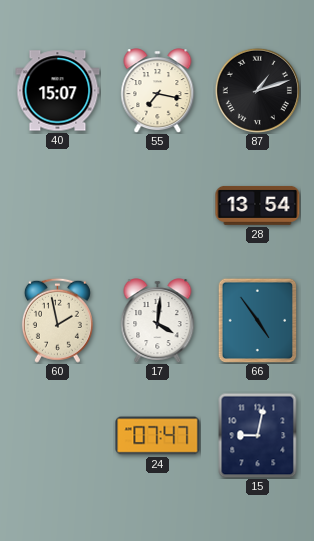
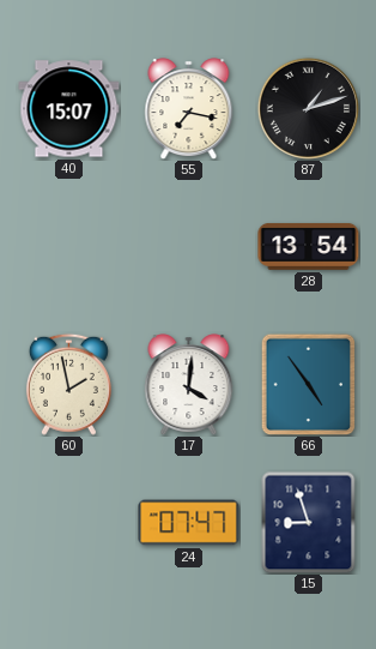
15: 9:02 -> 8:57 (309, 522)
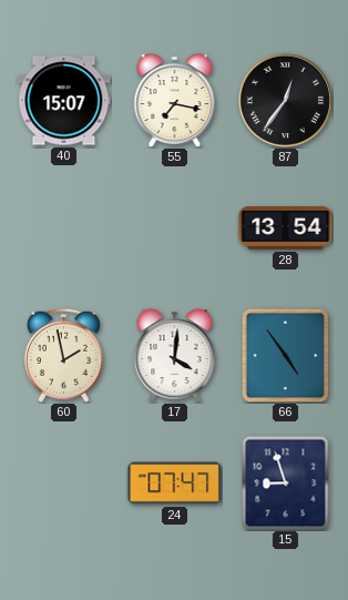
87: 1:12 -> 12:36 (285, 100)
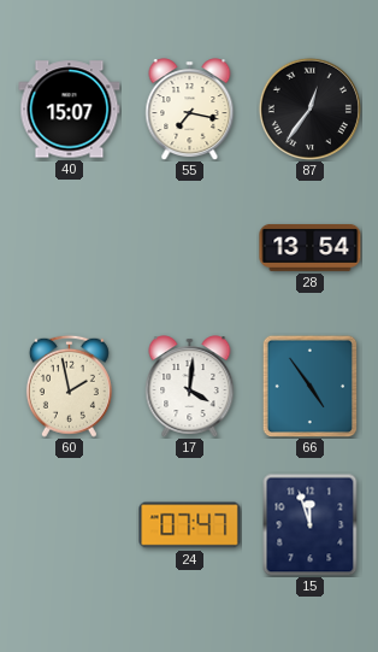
15: 8:57 -> 11:57 (311, 524)
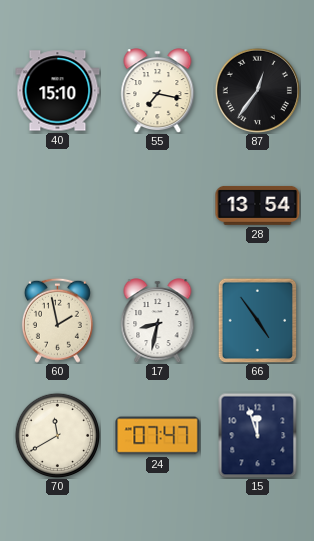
40: 15:07 -> 15:10 (58, 91)
17: 4:01 -> 8:32 (158, 321)
70: none -> 11:40 (57, 435)
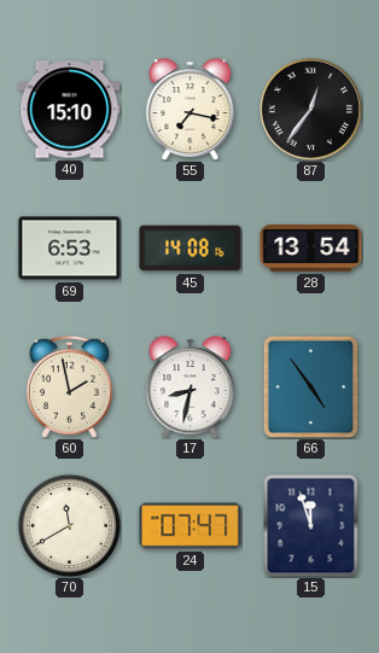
69: none -> 6:53 (70, 249)
45: none -> 14:08 (191, 249)
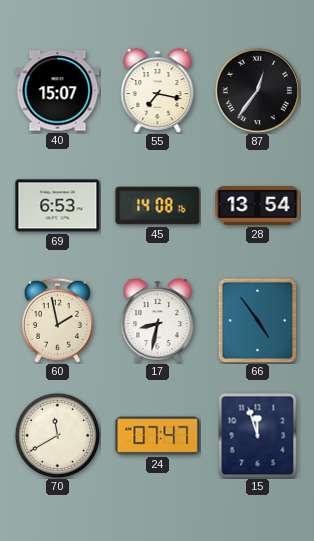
40: 15:10 -> 15:07 (58, 91)
